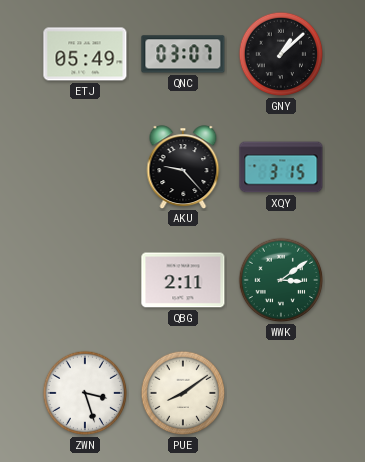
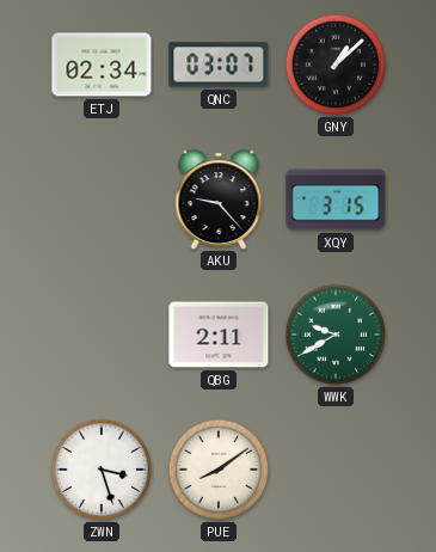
ETJ: 05:49 -> 02:34 (102, 65)
WWK: 3:09 -> 9:40 (336, 335)
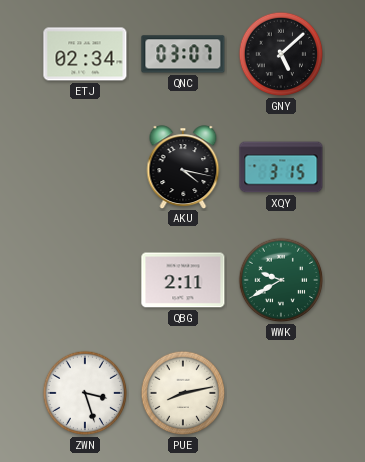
GNY: 1:08 -> 5:08 (281, 54)
AKU: 9:23 -> 4:17 (183, 167)
PUE: 8:09 -> 8:13 (183, 393)
